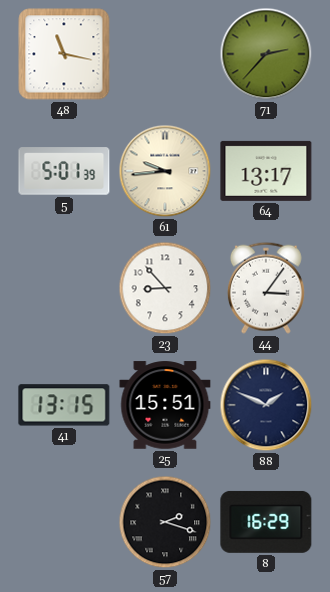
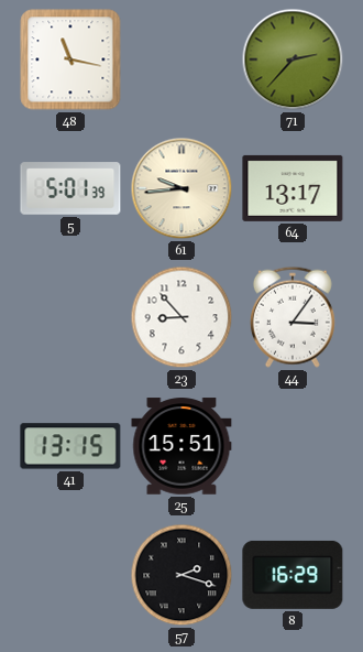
88: 1:49 -> none (266, 405)
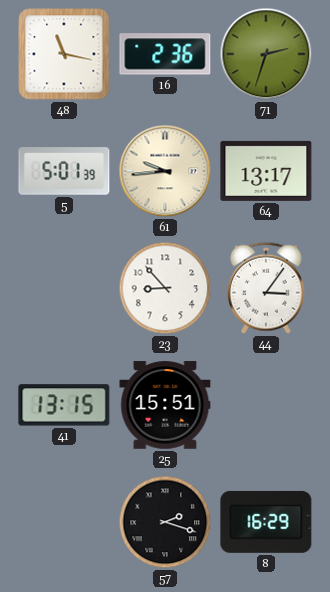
16: none -> 2:36 (165, 54)
71: 2:37 -> 2:33 (266, 54)
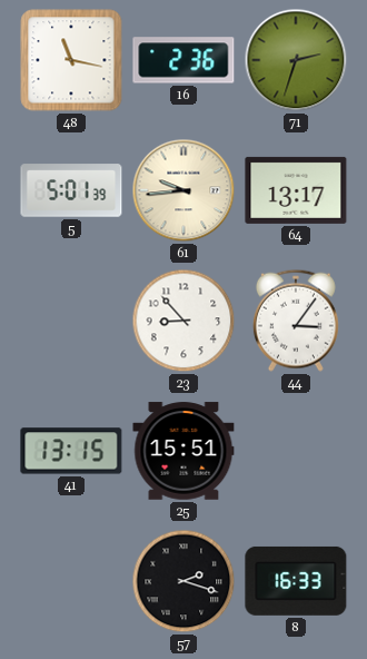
8: 16:29 -> 16:33 (296, 581)
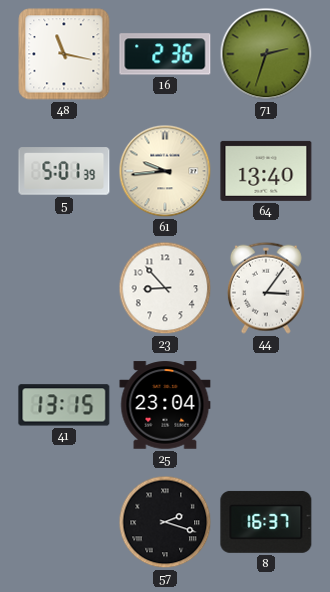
64: 13:17 -> 13:40 (266, 171)
25: 15:51 -> 23:04 (165, 405)
8: 16:33 -> 16:37 (266, 522)
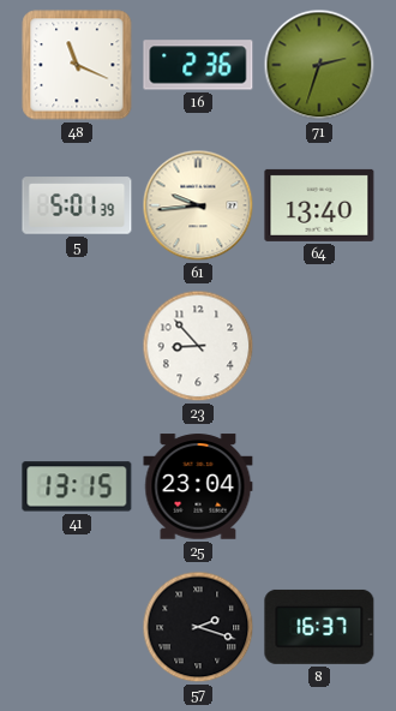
48: 11:17 -> 11:19 (77, 65)
44: 3:06 -> none (266, 288)
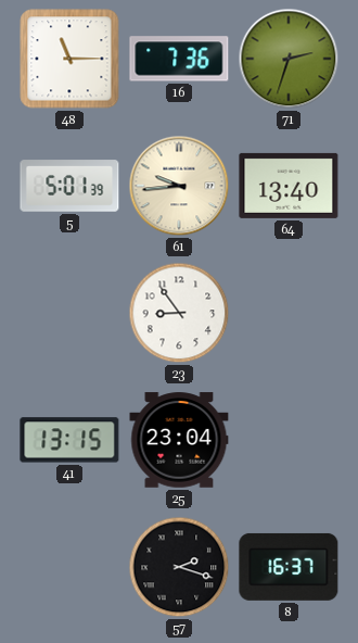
48: 11:19 -> 11:15 (69, 59)
16: 2:36 -> 7:36 (179, 59)
23: 8:53 -> 8:54 (179, 313)
